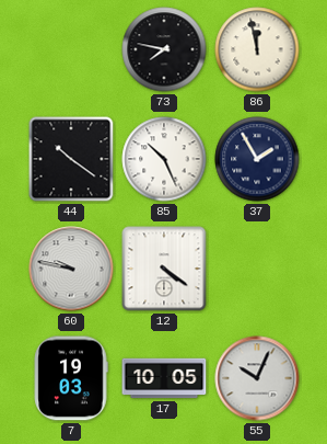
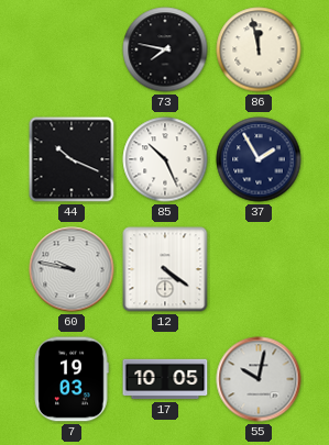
44: 10:21 -> 10:19 (72, 159)
55: 10:04 -> 10:02 (259, 379)
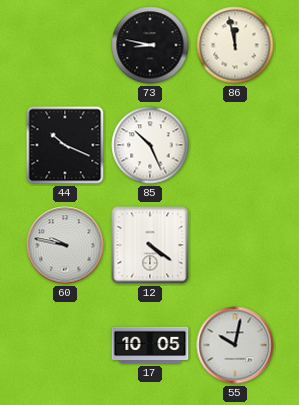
73: 7:47 -> 8:47 (150, 45)
37: 1:55 -> none (259, 159)
7: 19:03 -> none (72, 379)
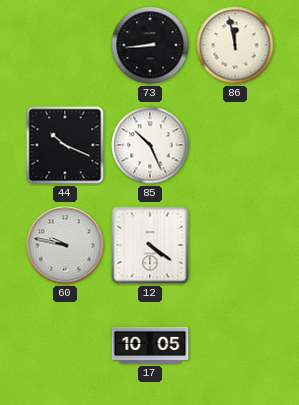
73: 8:47 -> 8:44 (150, 45)
55: 10:02 -> none (235, 345)
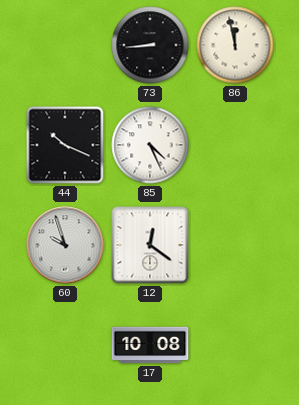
85: 10:26 -> 4:26 (150, 145)
60: 9:47 -> 9:57 (65, 245)
12: 4:21 -> 12:21 (150, 245)
17: 10:05 -> 10:08 (150, 345)
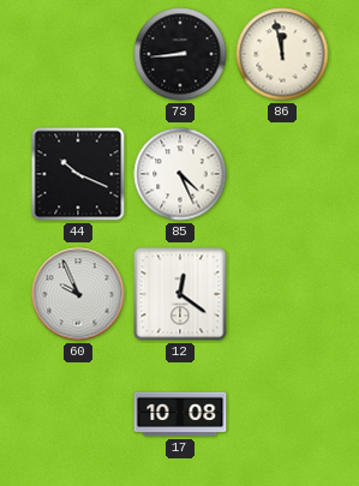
60: 9:57 -> 9:56 (78, 294)
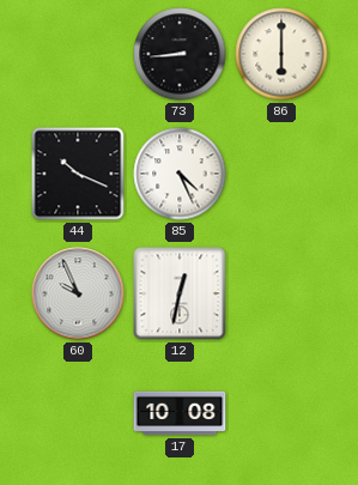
86: 11:58 -> 6:00 (281, 54)
12: 12:21 -> 12:32 (180, 293)
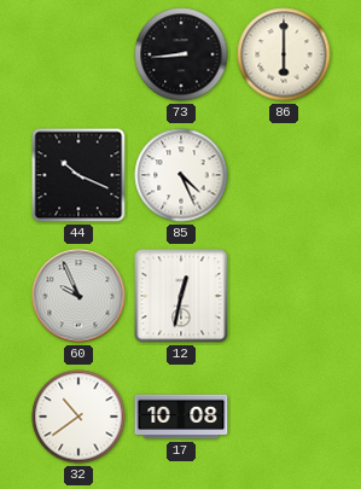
32: none -> 10:39 (78, 417)
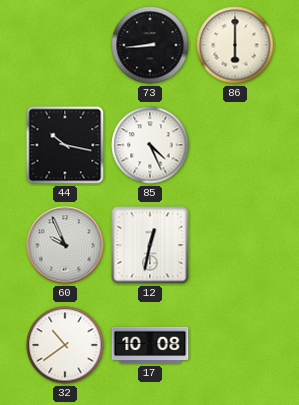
44: 10:19 -> 10:17 (65, 145)
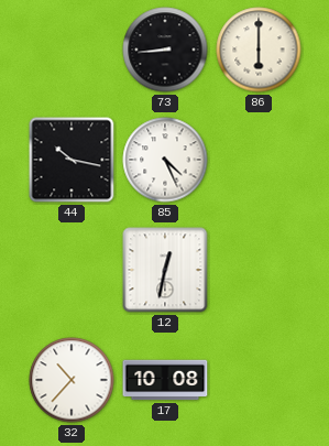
60: 9:56 -> none (65, 245)
32: 10:39 -> 10:37 (72, 380)
